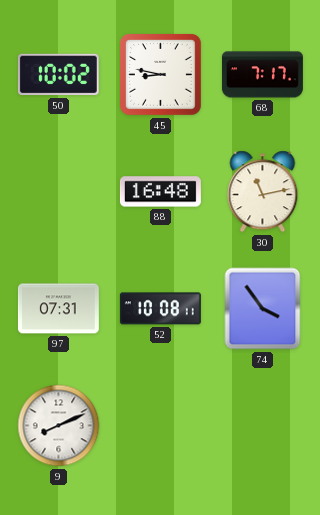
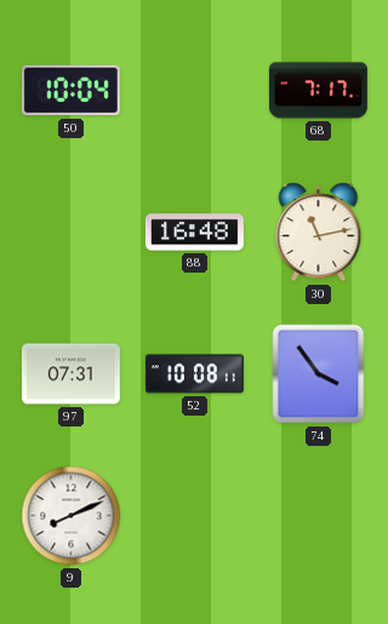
50: 10:02 -> 10:04 (70, 91)
45: 8:47 -> none (161, 75)
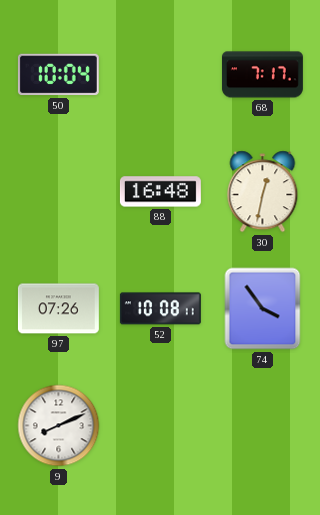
30: 11:13 -> 12:32 (263, 192)
97: 07:31 -> 07:26 (58, 309)
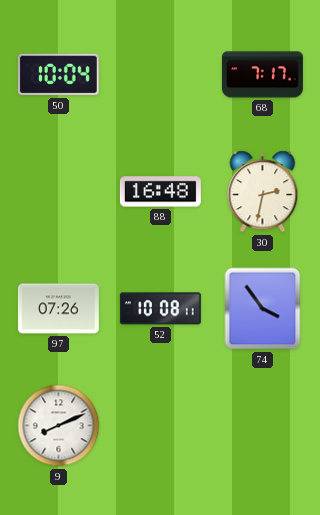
30: 12:32 -> 2:32 (263, 192)
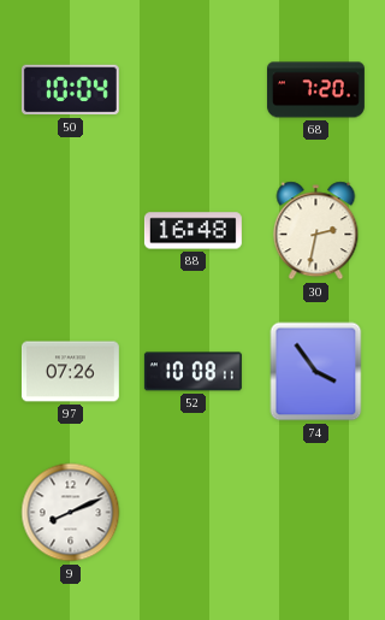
68: 7:17 -> 7:20 (315, 90)
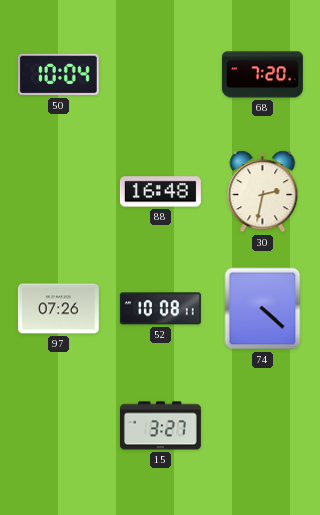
74: 3:54 -> 4:22 (263, 309)
9: 8:11 -> none (71, 513)
15: none -> 3:27 (160, 426)
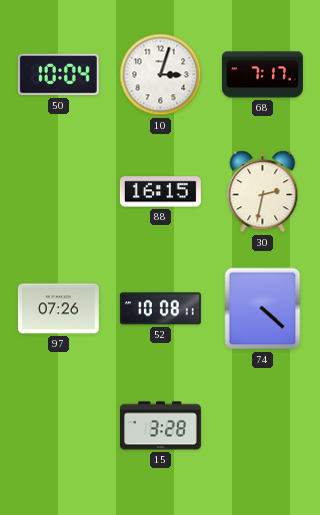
10: none -> 3:03 (161, 75)
68: 7:20 -> 7:17 (262, 75)
88: 16:48 -> 16:15 (160, 192)
15: 3:27 -> 3:28 (160, 426)
